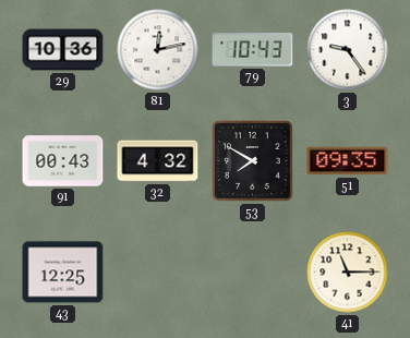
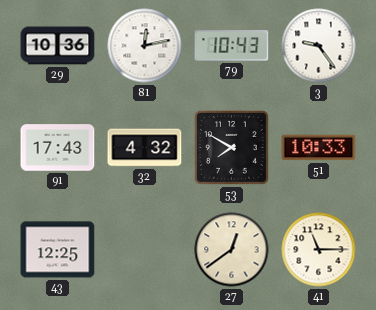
91: 00:43 -> 17:43 (58, 148)
51: 09:35 -> 10:33 (319, 148)
27: none -> 12:39 (232, 250)
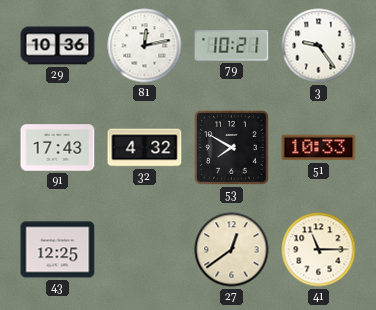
79: 10:43 -> 10:21 (232, 46)
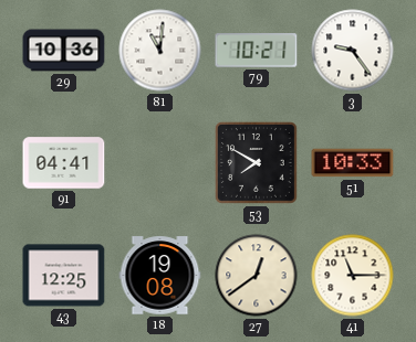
81: 12:13 -> 11:01 (160, 51)
91: 17:43 -> 04:41 (64, 163)
32: 4:32 -> none (145, 148)
18: none -> 19:08 (160, 276)
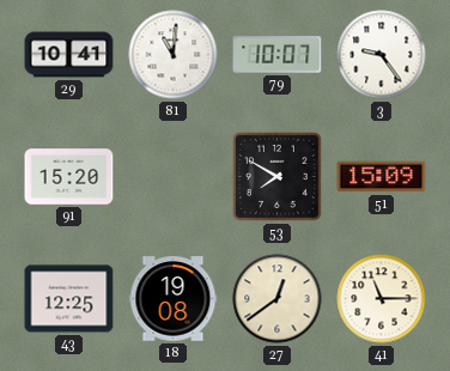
29: 10:36 -> 10:41 (69, 55)
79: 10:21 -> 10:07 (278, 55)
91: 04:41 -> 15:20 (69, 177)
51: 10:33 -> 15:09 (382, 177)
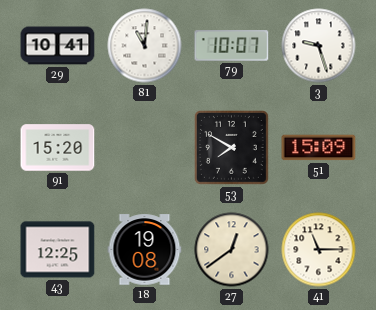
3: 9:24 -> 9:27 (319, 46)
